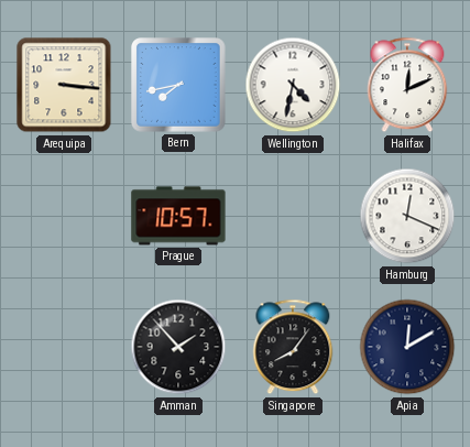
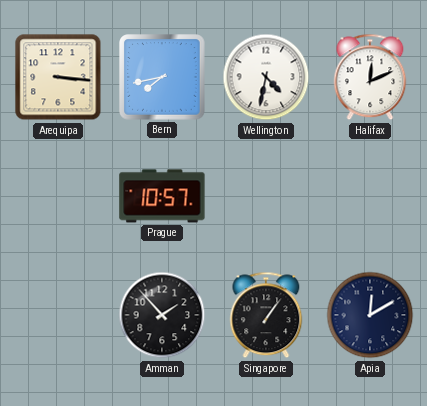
Hamburg: 12:19 -> none (407, 216)
Singapore: 8:06 -> 1:06 (266, 315)
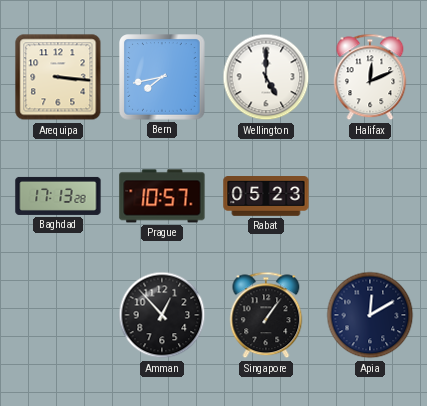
Wellington: 4:32 -> 5:00 (266, 77)
Baghdad: none -> 17:13 (58, 196)
Rabat: none -> 05:23 (266, 197)
Amman: 1:53 -> 12:53 (162, 315)
